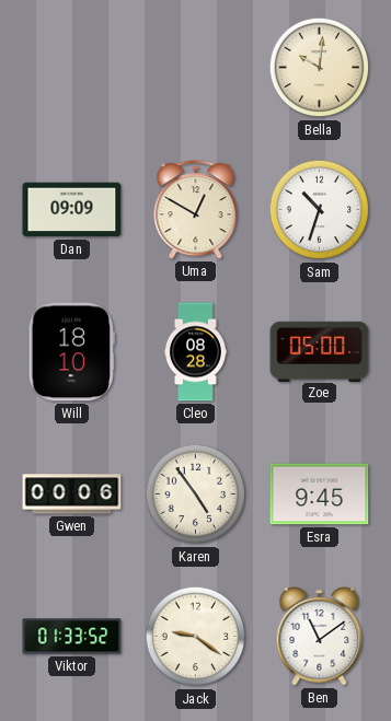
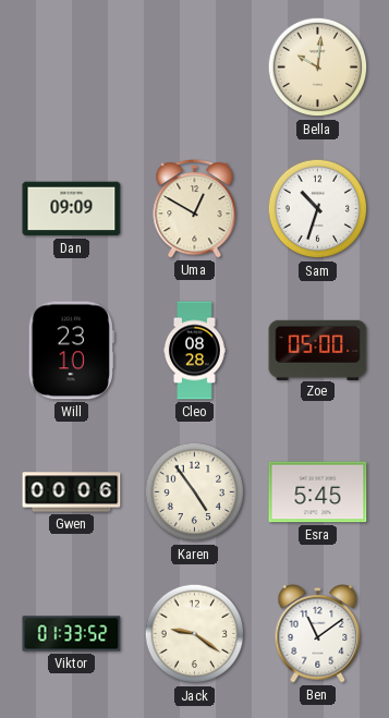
Will: 18:10 -> 23:10 (71, 351)
Esra: 9:45 -> 5:45 (318, 492)
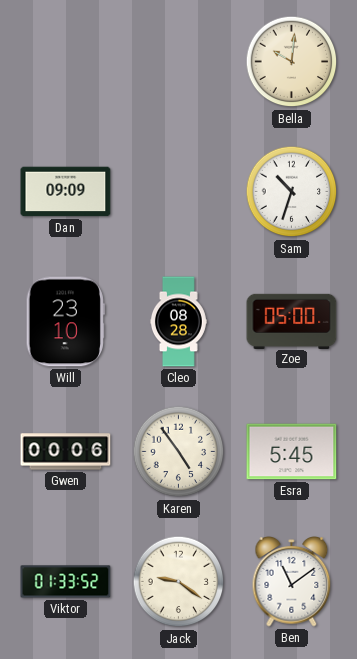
Uma: 12:50 -> none (195, 209)
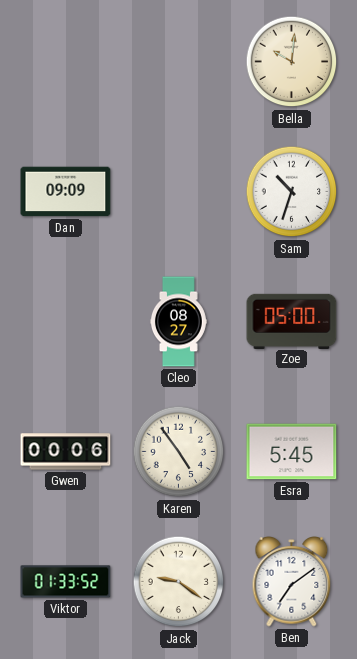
Will: 23:10 -> none (65, 322)
Cleo: 08:28 -> 08:27 (178, 322)
Ben: 11:09 -> 7:09 (292, 582)
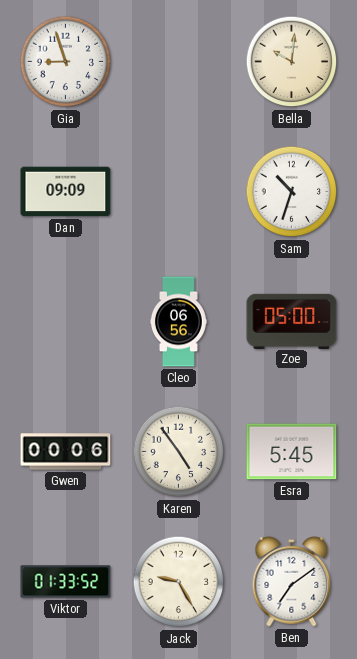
Gia: none -> 8:57 (66, 62)
Cleo: 08:27 -> 06:56 (178, 322)
Jack: 9:21 -> 9:25 (179, 582)
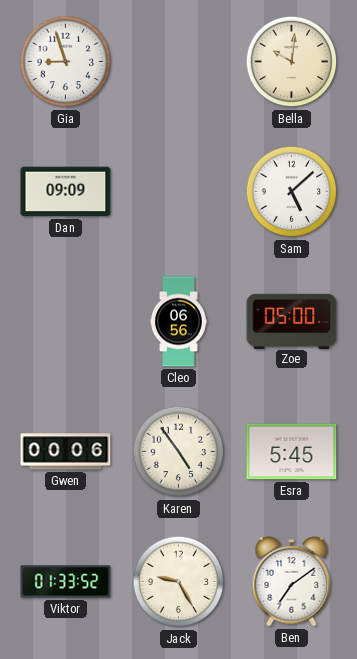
Sam: 10:33 -> 5:08 (292, 192)
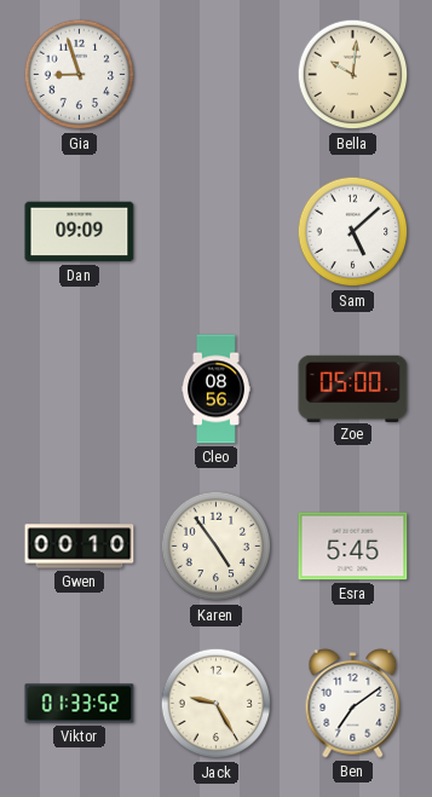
Cleo: 06:56 -> 08:56 (215, 389)
Gwen: 00:06 -> 00:10 (80, 547)
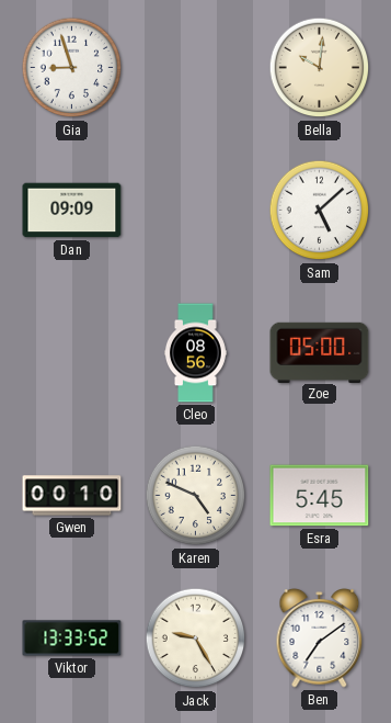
Karen: 4:54 -> 4:49 (196, 496)
Viktor: 01:33 -> 13:33 (72, 639)
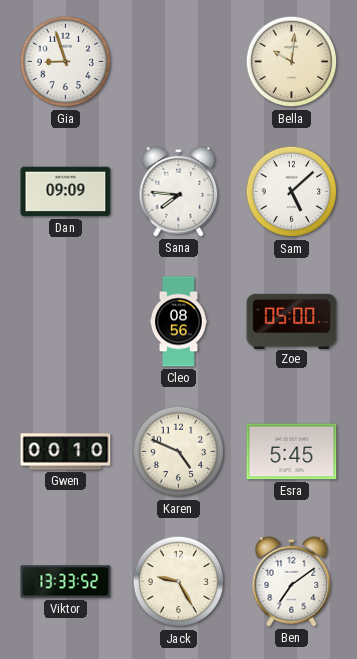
Sana: none -> 7:46 (179, 192)
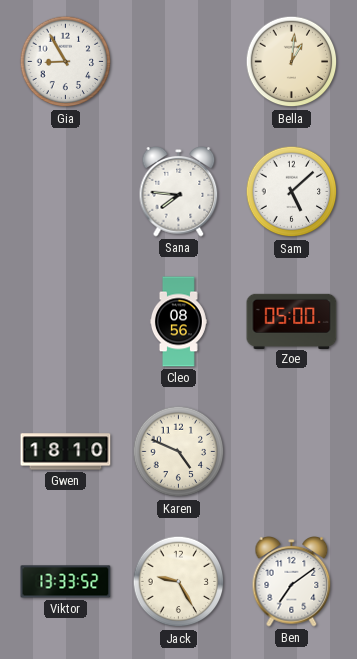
Gia: 8:57 -> 8:55 (66, 62)
Bella: 10:01 -> 1:01 (292, 62)
Dan: 09:09 -> none (66, 192)
Gwen: 00:10 -> 18:10 (66, 452)
Esra: 5:45 -> none (292, 452)
